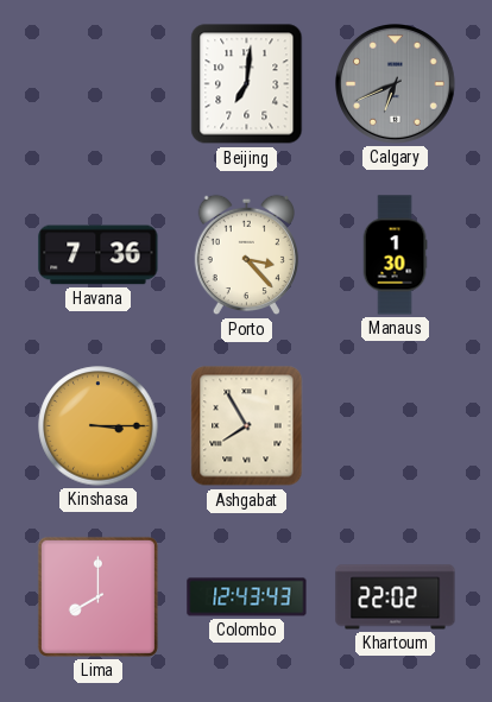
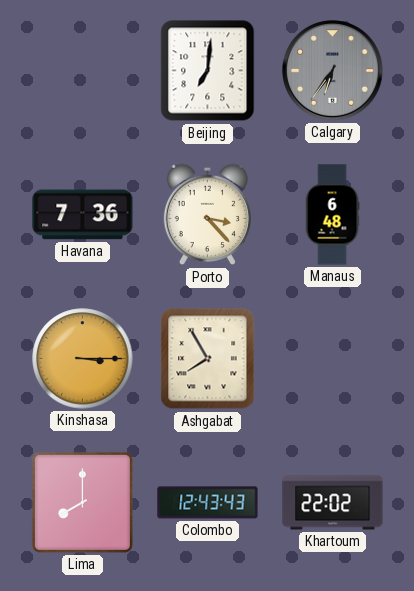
Calgary: 6:41 -> 6:36 (333, 71)
Manaus: 1:30 -> 6:48 (332, 215)
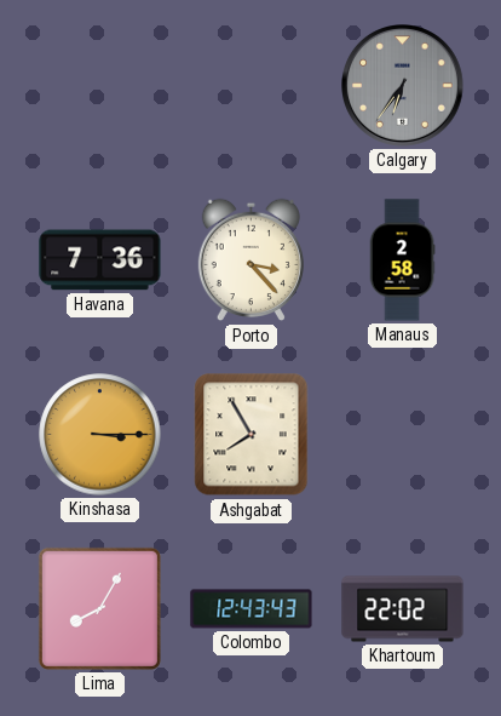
Beijing: 7:01 -> none (208, 71)
Manaus: 6:48 -> 2:58 (402, 260)
Lima: 8:00 -> 8:05 (99, 608)
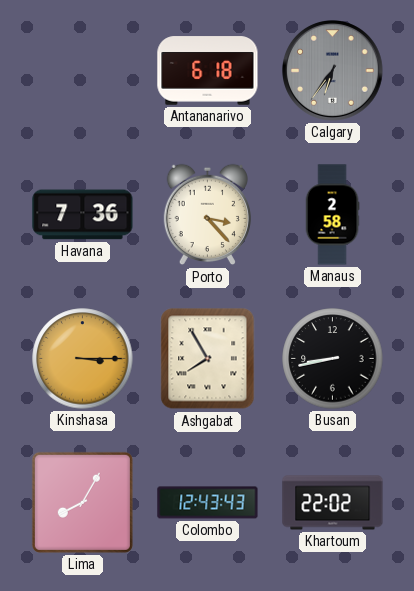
Antananarivo: none -> 6:18 (208, 71)
Busan: none -> 8:43 (333, 359)
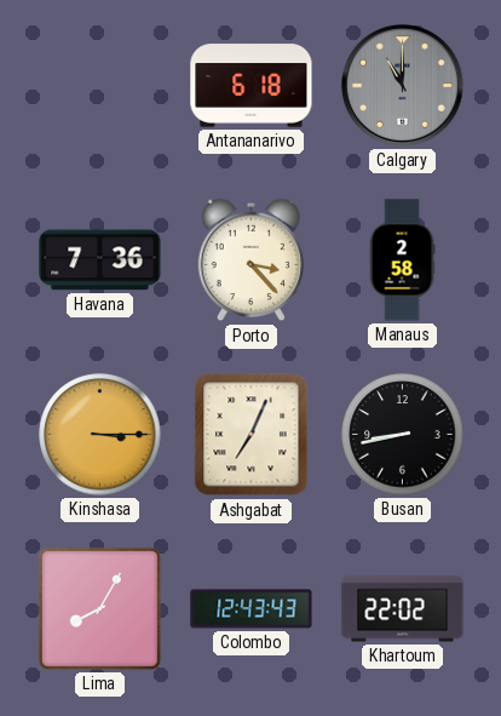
Calgary: 6:36 -> 11:00 (403, 86)
Ashgabat: 7:55 -> 7:04 (252, 435)
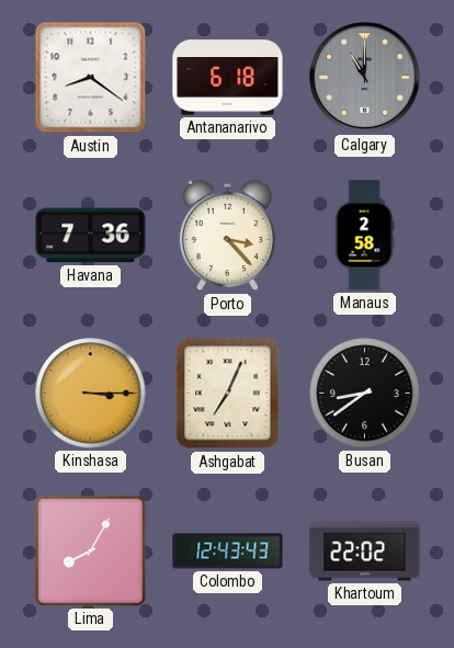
Austin: none -> 8:21 (91, 78)
Busan: 8:43 -> 8:39 (365, 394)
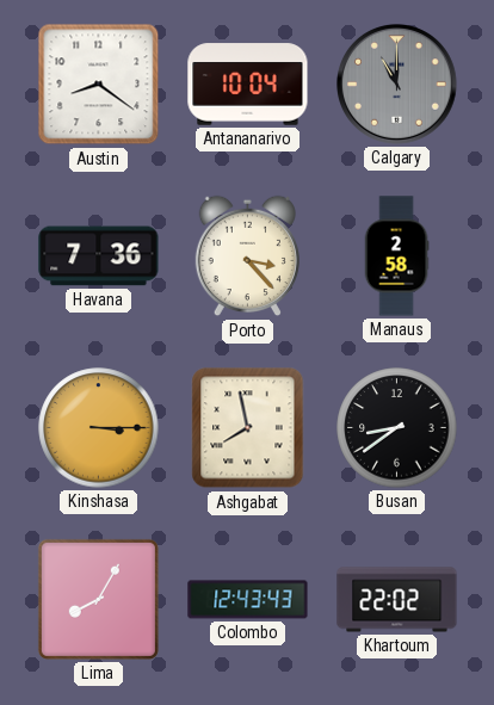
Antananarivo: 6:18 -> 10:04 (248, 85)
Ashgabat: 7:04 -> 7:58 (248, 428)
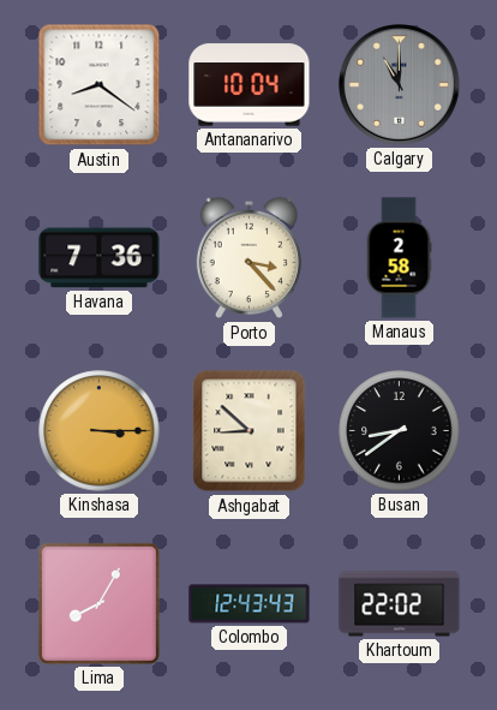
Ashgabat: 7:58 -> 8:52 (250, 431)
